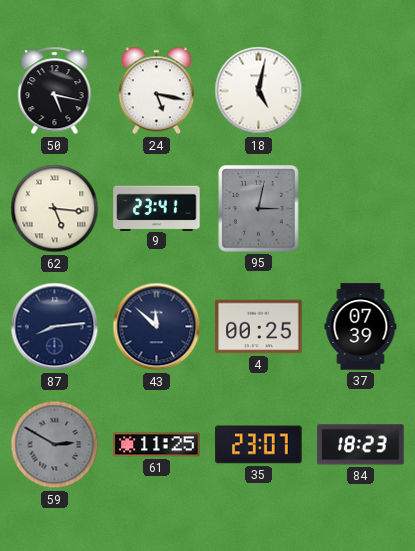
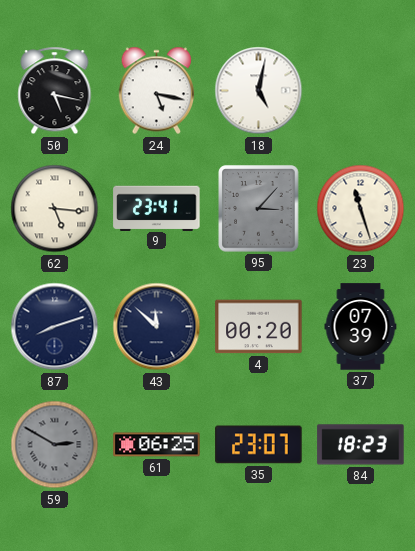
95: 3:02 -> 3:07 (259, 209)
23: none -> 11:27 (361, 209)
87: 8:14 -> 8:12 (55, 327)
4: 00:25 -> 00:20 (259, 327)
61: 11:25 -> 06:25 (157, 445)
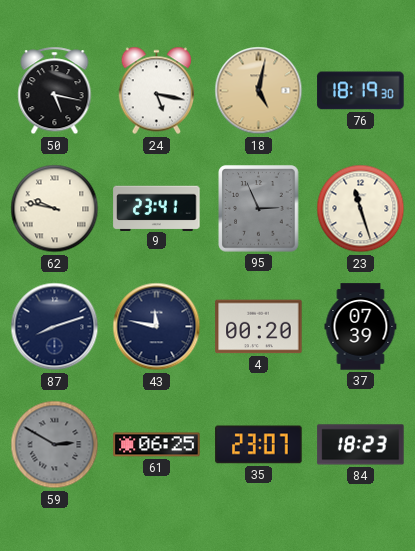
18 dial: white -> champagne (259, 91)
76: none -> 18:19 (361, 91)
62: 5:16 -> 9:47 (55, 209)
95: 3:07 -> 2:56 (259, 209)
43: 11:52 -> 11:47 (157, 327)
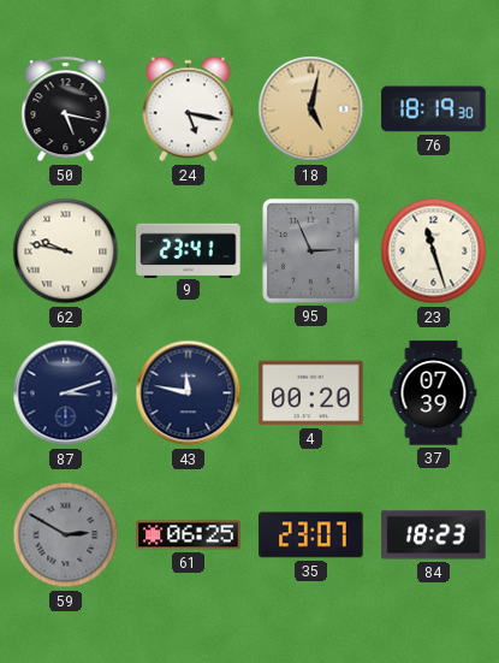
87: 8:12 -> 3:12 (66, 393)
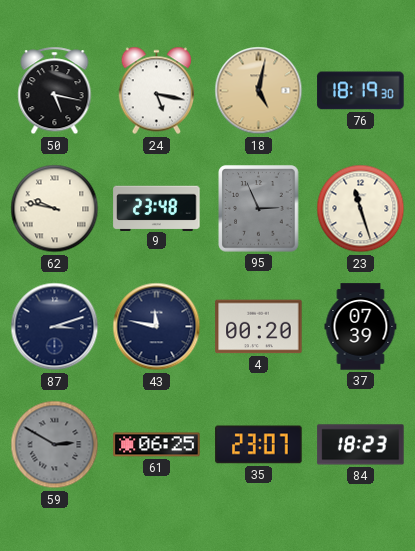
9: 23:41 -> 23:48 (157, 208)
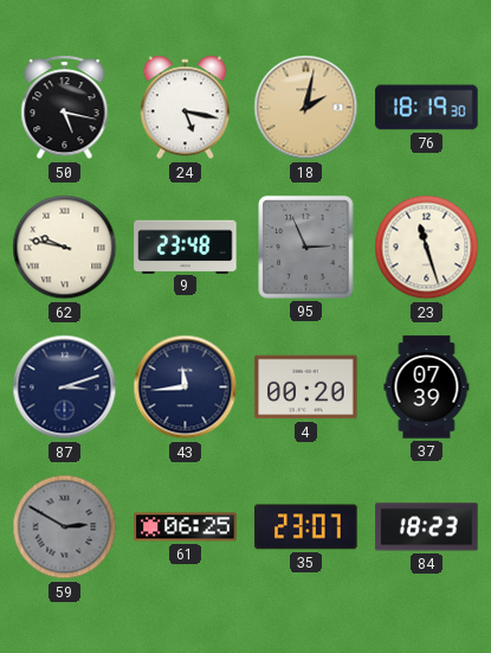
18: 5:02 -> 2:02 (306, 108)
43: 11:47 -> 11:44 (186, 388)
